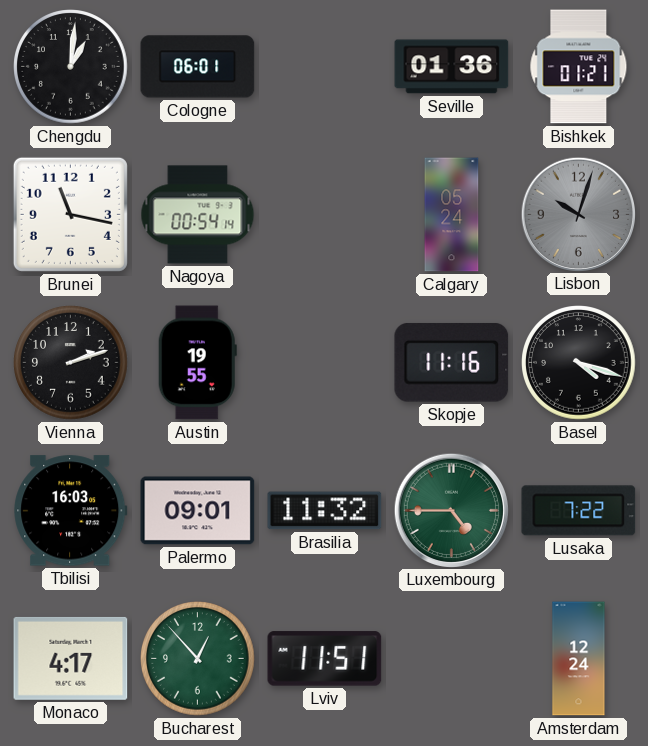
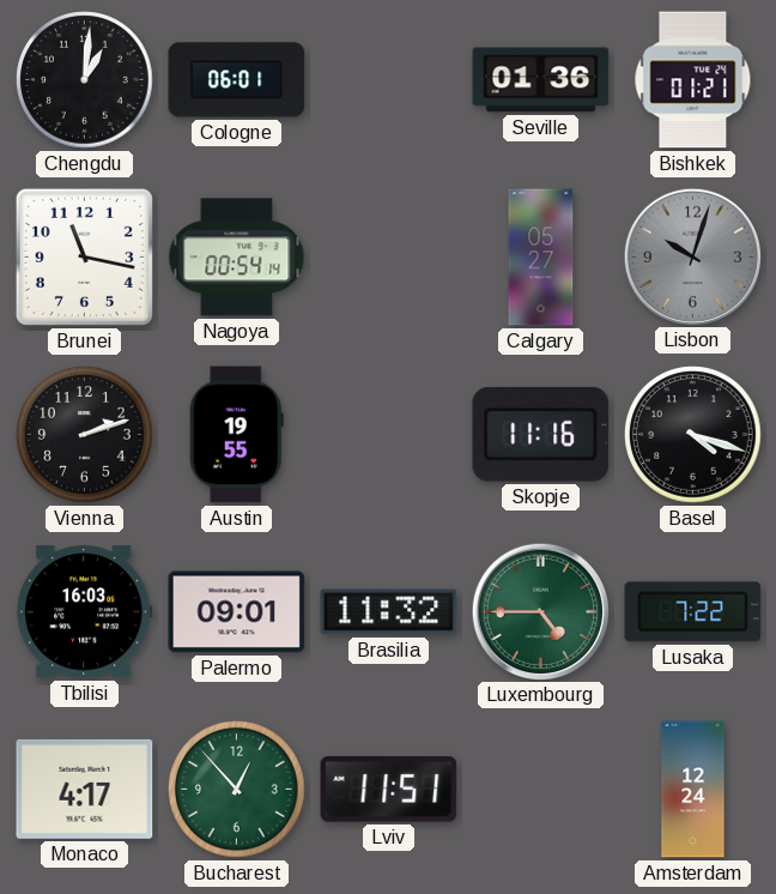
Calgary: 05:24 -> 05:27 (541, 258)
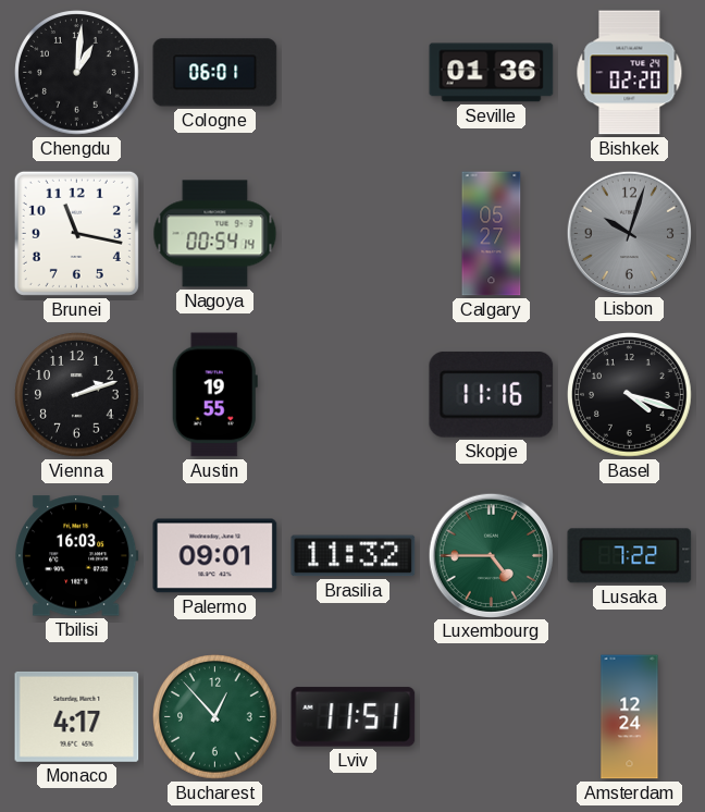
Bishkek: 01:21 -> 02:20 (630, 73)
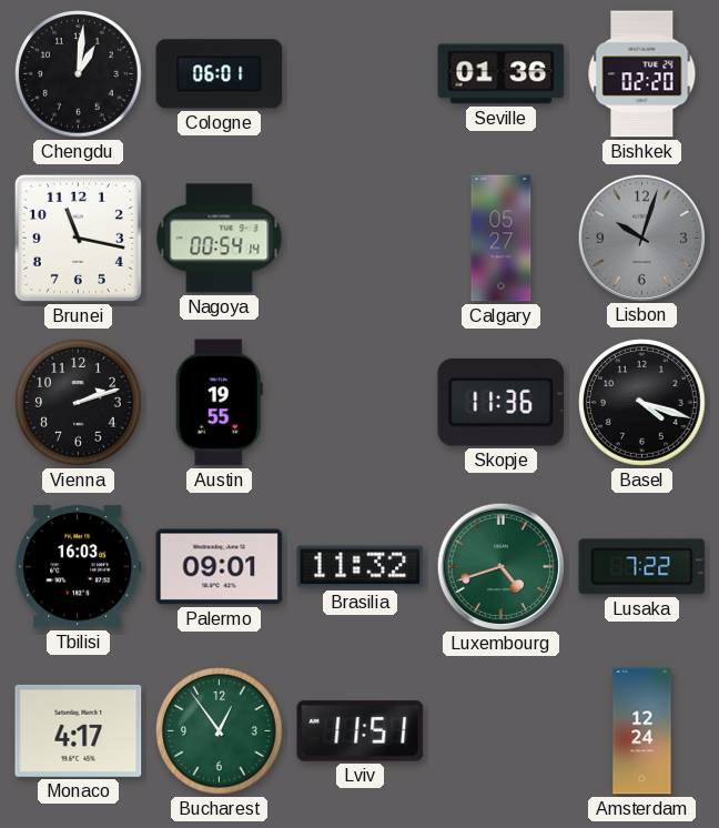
Skopje: 11:16 -> 11:36 (502, 403)
Luxembourg: 4:45 -> 4:42 (500, 566)
Bucharest: 12:53 -> 12:54 (220, 731)
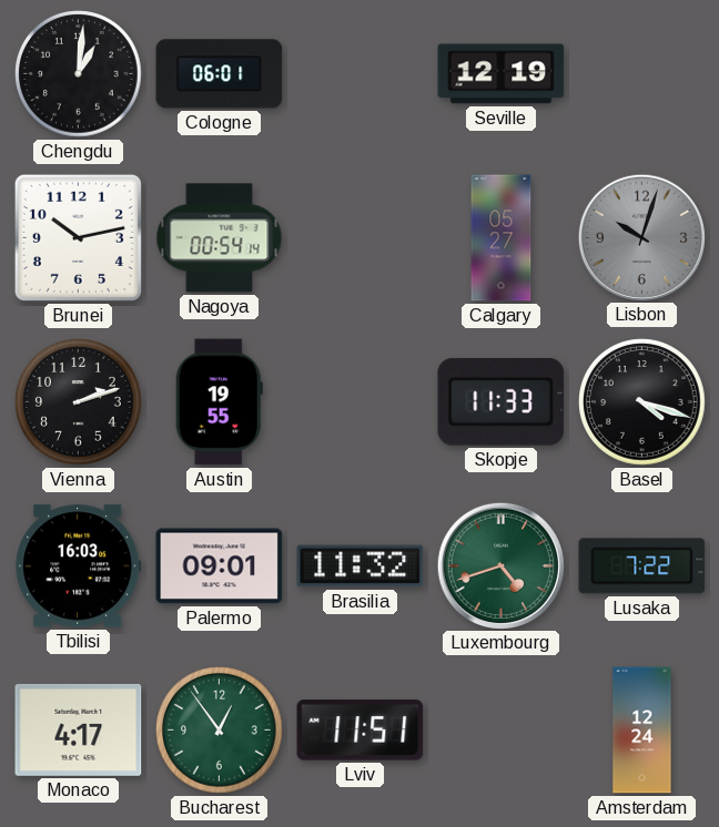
Seville: 01:36 -> 12:19 (502, 74)
Bishkek: 02:20 -> none (642, 74)
Brunei: 11:17 -> 10:13 (78, 237)
Skopje: 11:36 -> 11:33 (502, 402)
